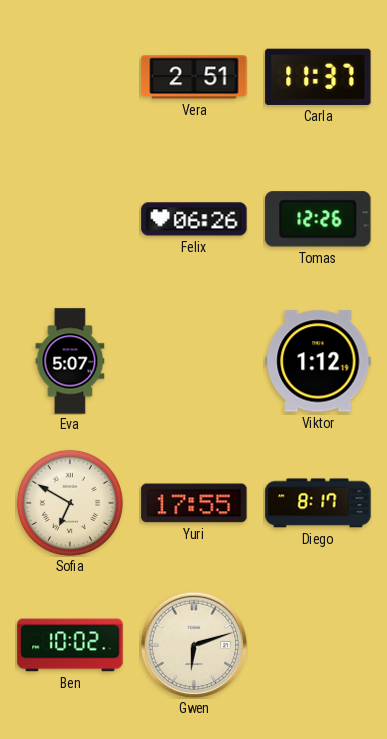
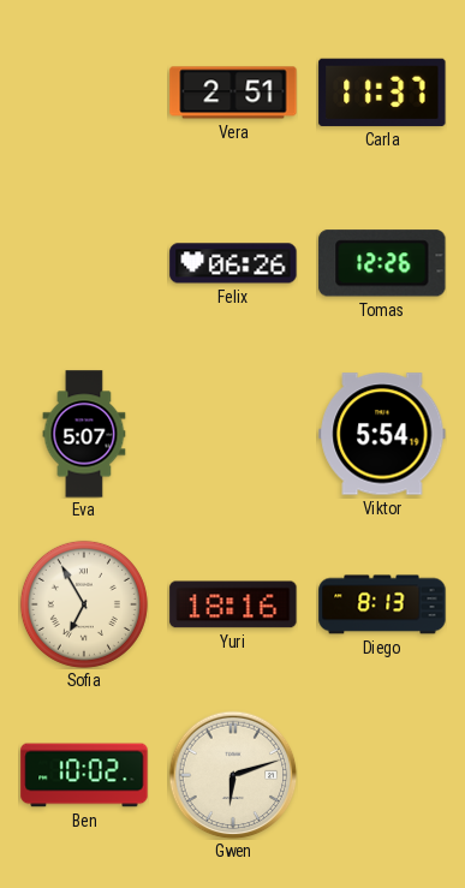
Viktor: 1:12 -> 5:54 (382, 434)
Sofia: 6:50 -> 6:55 (84, 604)
Yuri: 17:55 -> 18:16 (233, 604)
Diego: 8:17 -> 8:13 (382, 604)
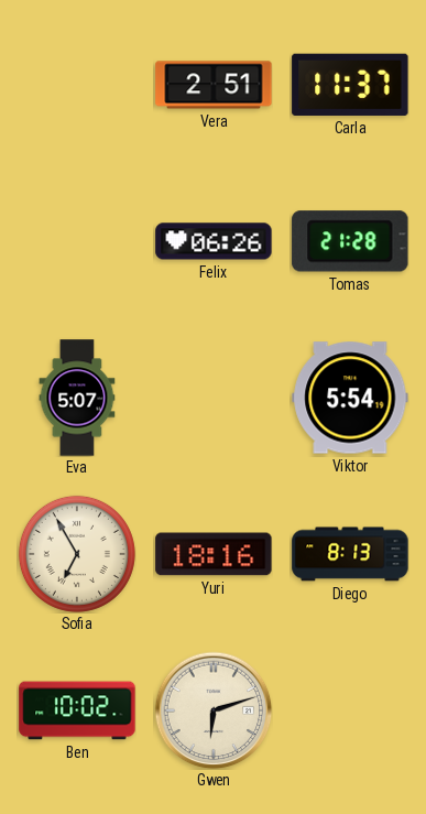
Tomas: 12:26 -> 21:28 (350, 241)
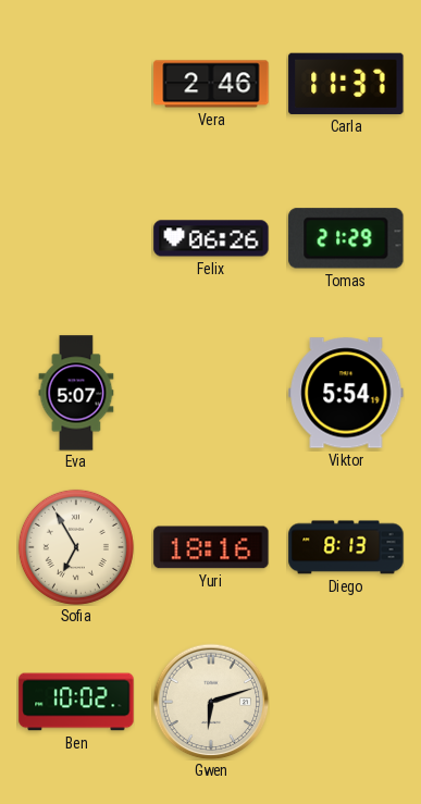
Vera: 2:51 -> 2:46 (211, 84)
Tomas: 21:28 -> 21:29 (346, 238)
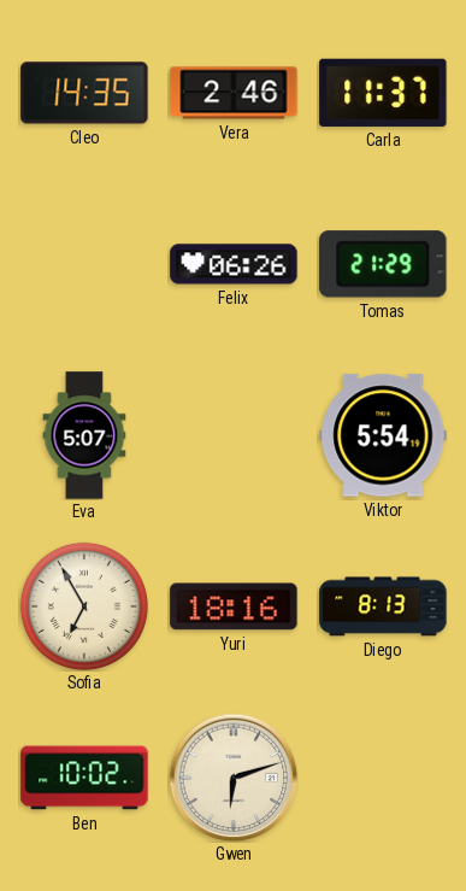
Cleo: none -> 14:35 (84, 93)
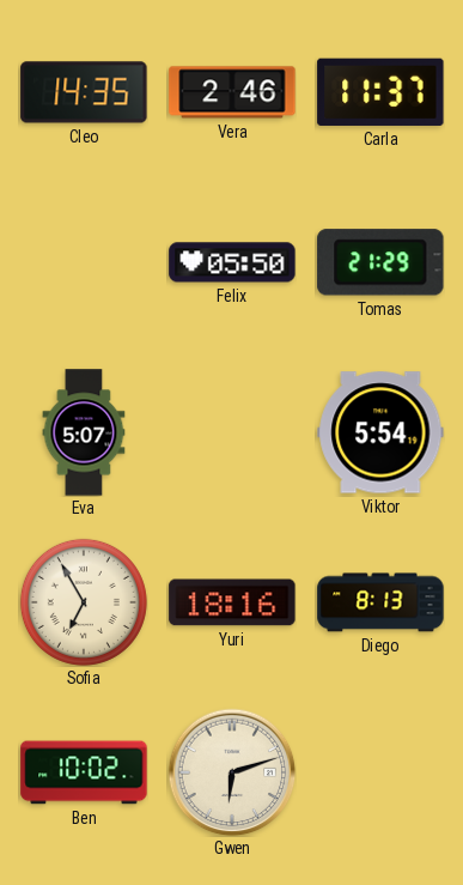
Felix: 06:26 -> 05:50 (232, 262)
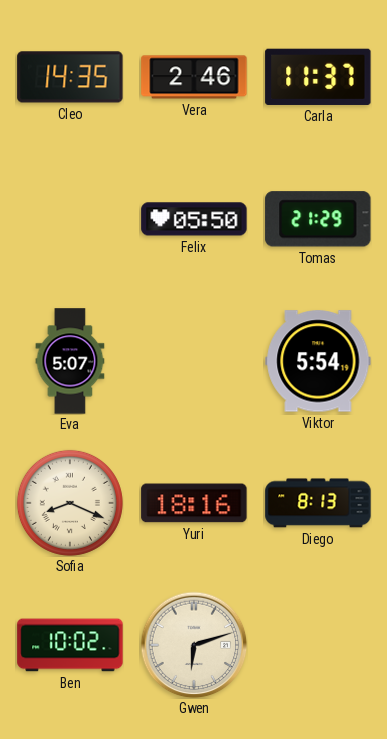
Sofia: 6:55 -> 8:19 (70, 503)
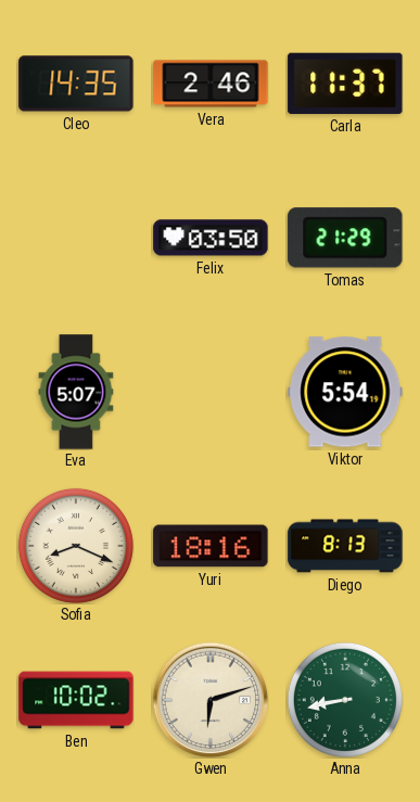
Felix: 05:50 -> 03:50 (211, 238)
Anna: none -> 8:43 (345, 700)
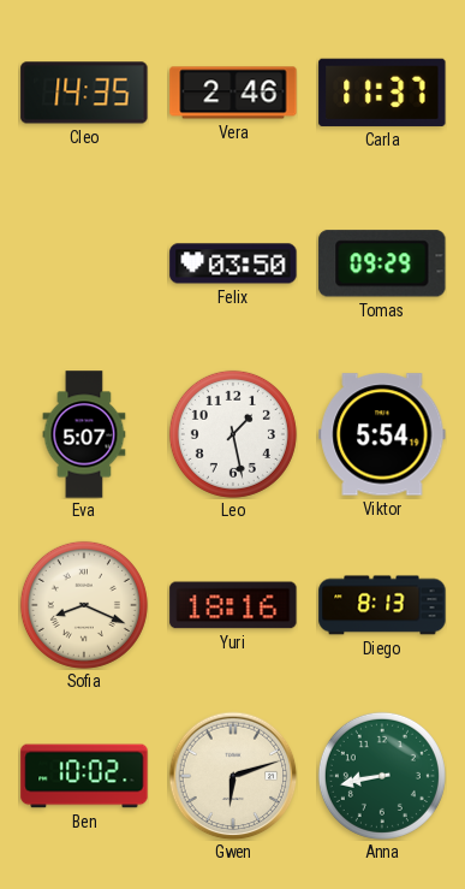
Tomas: 21:29 -> 09:29 (382, 263)
Leo: none -> 1:28 (233, 434)
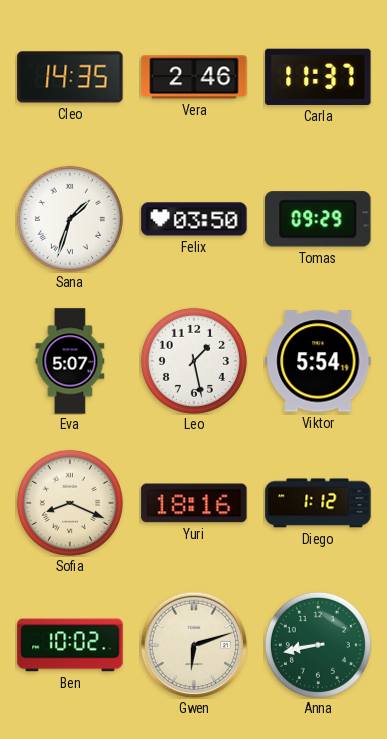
Sana: none -> 1:33 (70, 219)
Diego: 8:13 -> 1:12 (318, 503)
